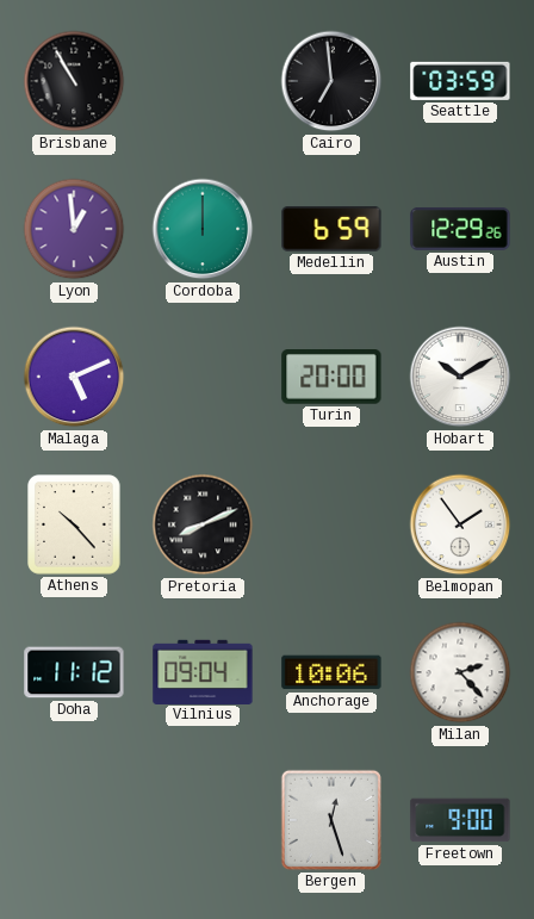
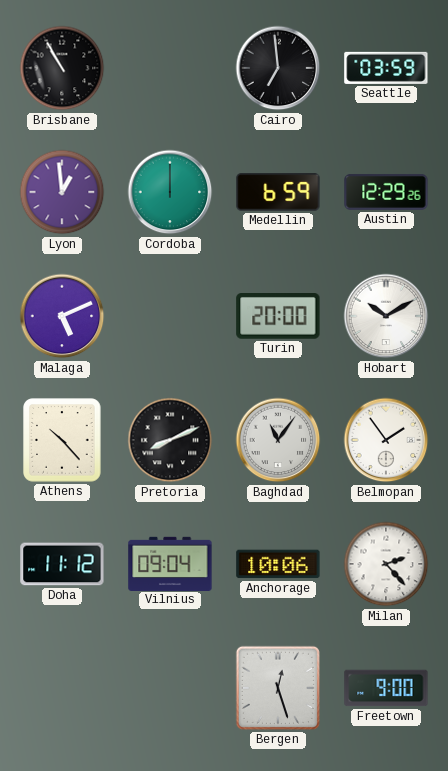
Baghdad: none -> 11:06 (278, 440)
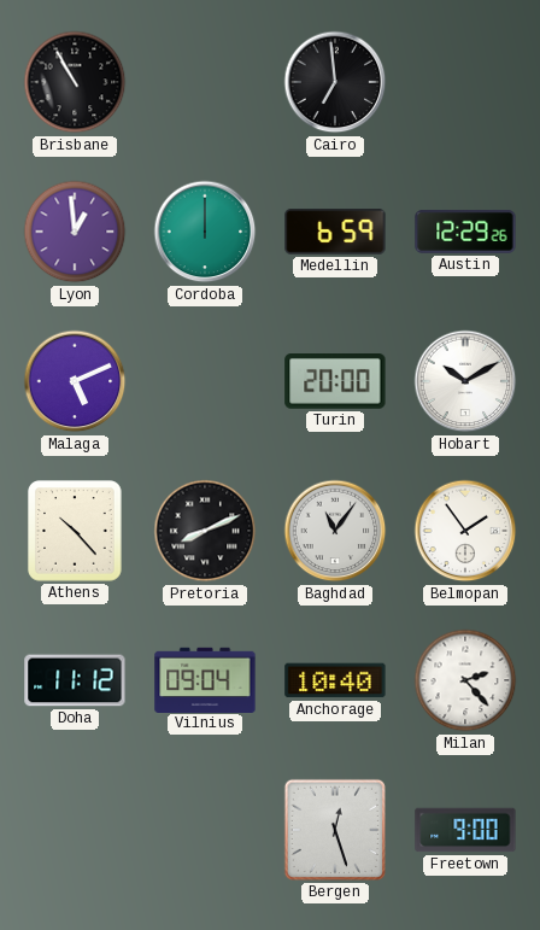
Seattle: 03:59 -> none (386, 68)
Anchorage: 10:06 -> 10:40 (335, 680)
